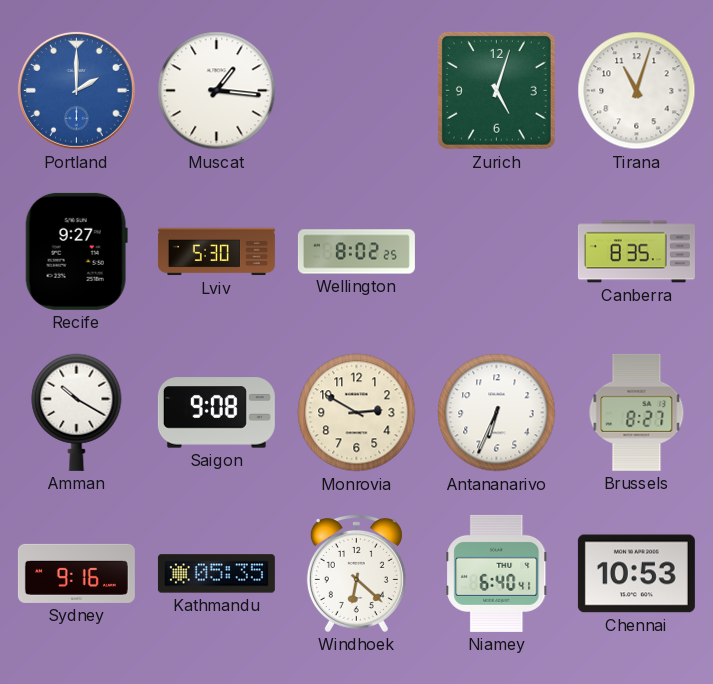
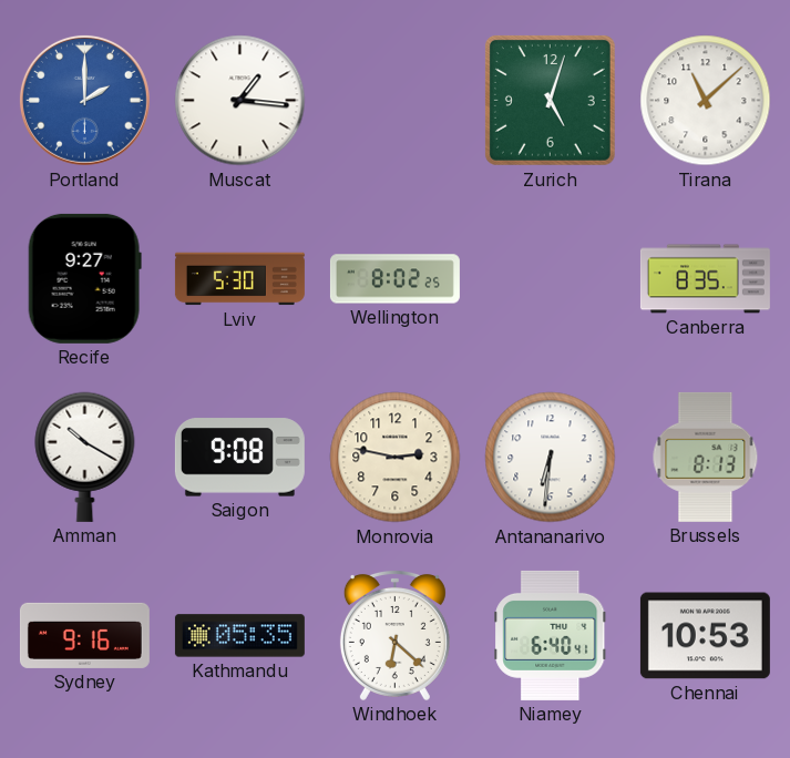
Tirana: 11:03 -> 11:08 (706, 101)
Monrovia: 2:50 -> 2:47 (396, 458)
Antananarivo: 6:34 -> 6:31 (551, 458)
Brussels: 8:27 -> 8:13 (706, 457)
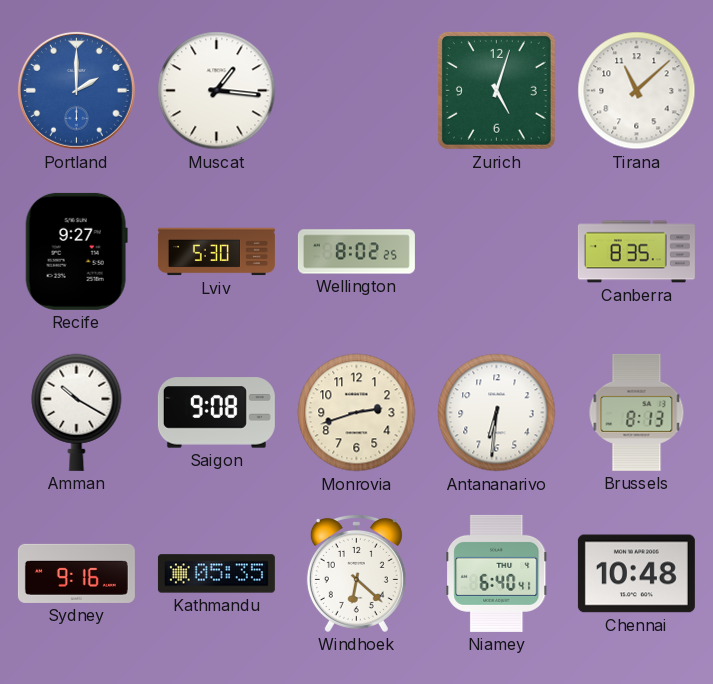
Monrovia: 2:47 -> 2:42 (357, 413)
Chennai: 10:53 -> 10:48 (636, 574)
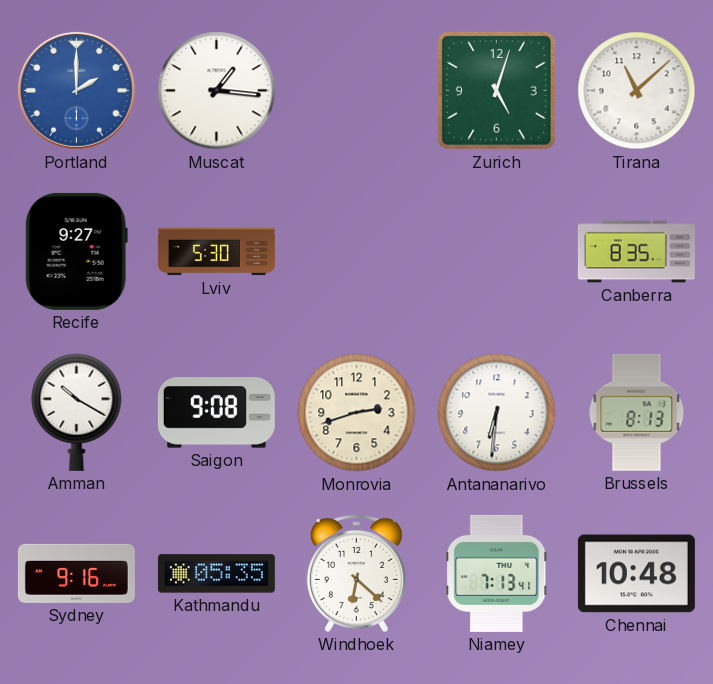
Wellington: 8:02 -> none (356, 252)
Niamey: 6:40 -> 7:13 (497, 573)
